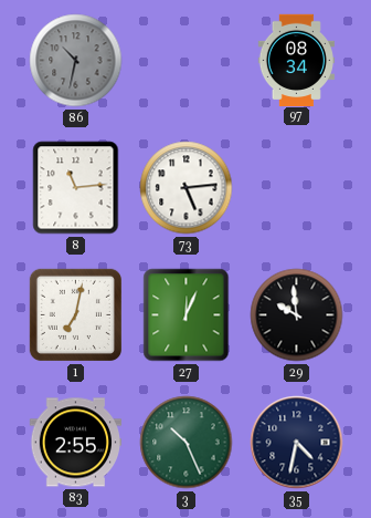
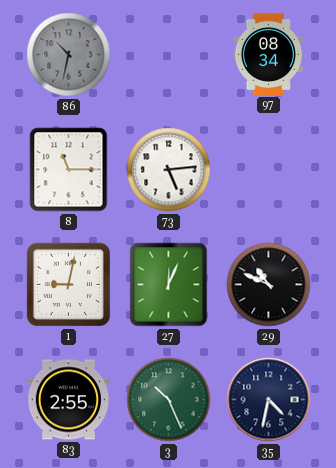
8: 11:14 -> 11:15 (69, 170)
1: 7:02 -> 9:02 (68, 284)
29: 9:59 -> 10:49 (269, 285)
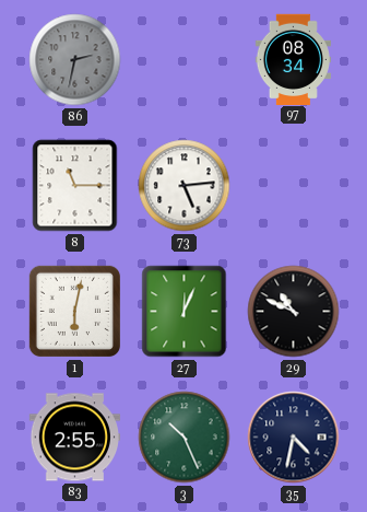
86: 10:32 -> 2:32 (75, 60)
1: 9:02 -> 6:02 (74, 311)
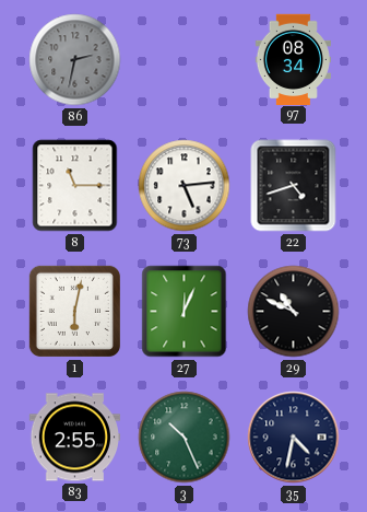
22: none -> 4:42 (294, 186)
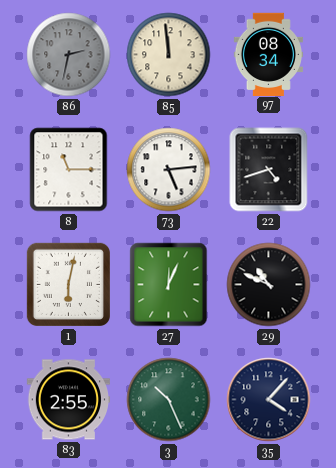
85: none -> 11:59 (169, 55)
35: 4:32 -> 4:07 (269, 400)
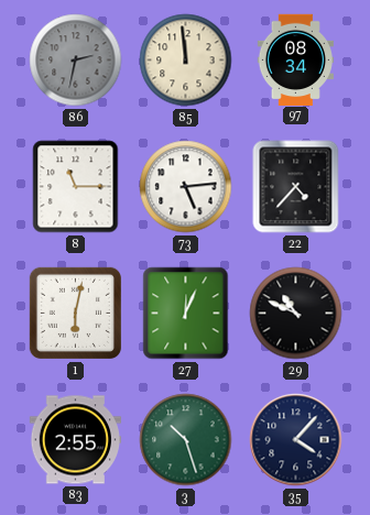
22: 4:42 -> 4:37 (296, 187)
3: 10:26 -> 10:27 (186, 440)
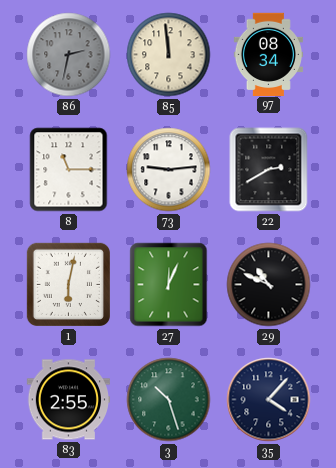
73: 5:14 -> 9:14 (169, 170)
22: 4:37 -> 2:40 (269, 170)
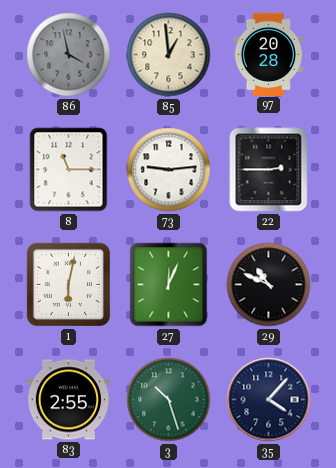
86: 2:32 -> 3:58 (69, 55)
85: 11:59 -> 12:59 (169, 55)
97: 08:34 -> 20:28 (268, 54)
22: 2:40 -> 2:45 (269, 170)
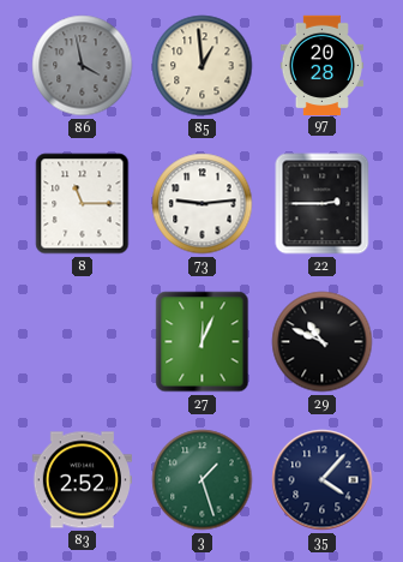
1: 6:02 -> none (68, 284)
83: 2:55 -> 2:52 (82, 480)
3: 10:27 -> 1:27 (203, 480)
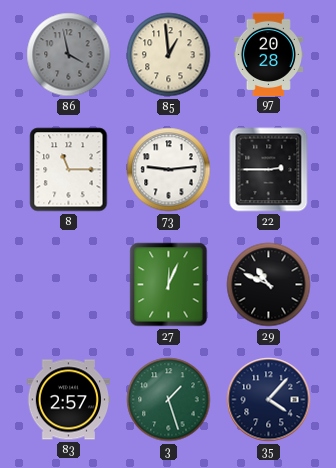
83: 2:52 -> 2:57 (68, 400)
